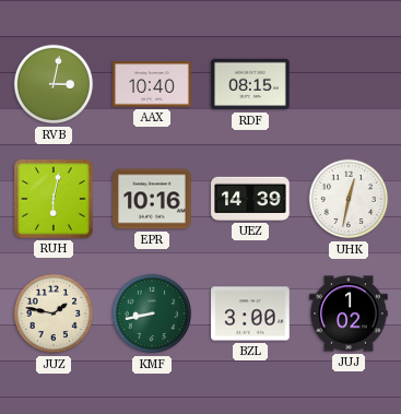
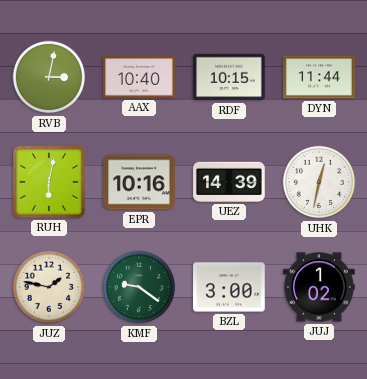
RDF: 08:15 -> 10:15 (229, 77)
DYN: none -> 11:44 (319, 77)
KMF: 8:43 -> 9:21 (139, 287)
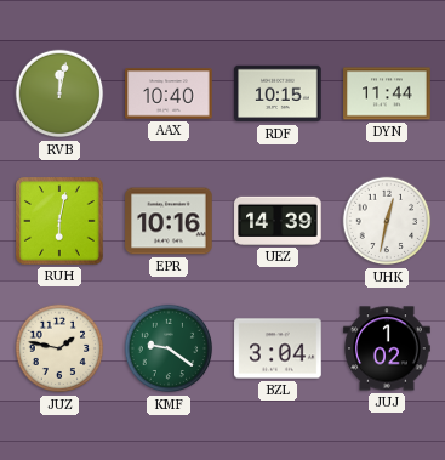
RVB: 3:02 -> 12:02 (59, 93)
BZL: 3:00 -> 3:04 (278, 348)
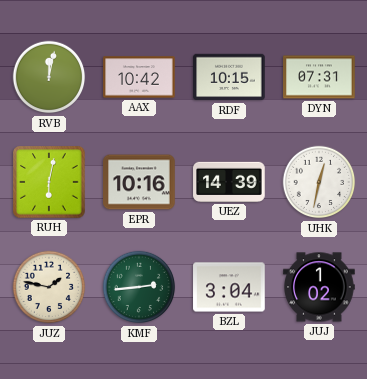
AAX: 10:40 -> 10:42 (139, 77)
DYN: 11:44 -> 07:31 (319, 77)
KMF: 9:21 -> 2:44 (139, 287)
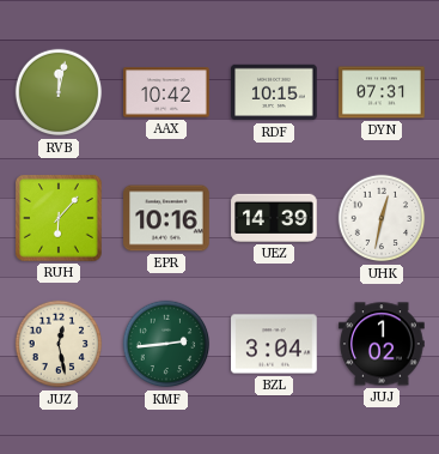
RUH: 6:02 -> 6:07 (59, 218)
JUZ: 1:47 -> 12:28 (59, 344)
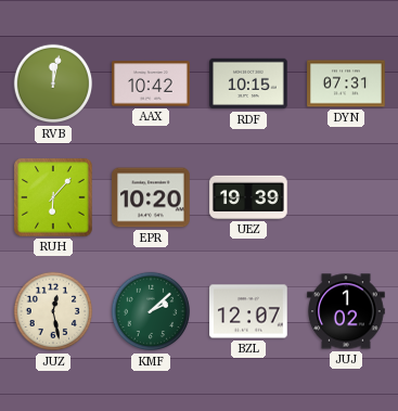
EPR: 10:16 -> 10:20 (151, 197)
UEZ: 14:39 -> 19:39 (248, 197)
UHK: 12:32 -> none (382, 218)
KMF: 2:44 -> 2:08 (151, 311)
BZL: 3:04 -> 12:07 (248, 311)
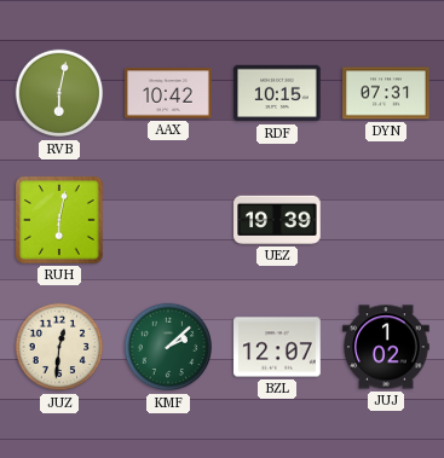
RVB: 12:02 -> 6:02 (59, 93)
RUH: 6:07 -> 6:02 (59, 220)
EPR: 10:20 -> none (151, 197)
JUZ: 12:28 -> 12:31 (59, 347)
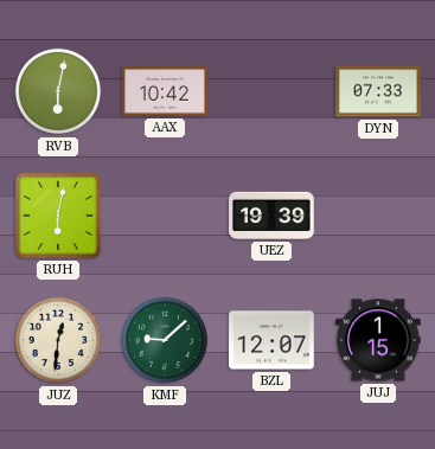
RDF: 10:15 -> none (277, 93)
DYN: 07:31 -> 07:33 (378, 91)
KMF: 2:08 -> 9:08 (165, 340)
JUJ: 1:02 -> 1:15 (378, 340)
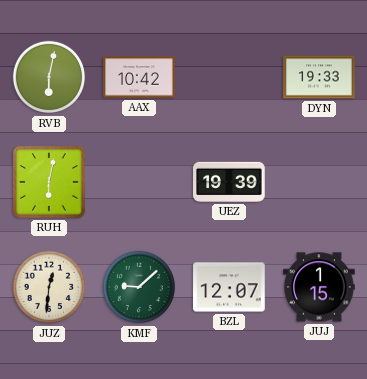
DYN: 07:33 -> 19:33 (319, 77)
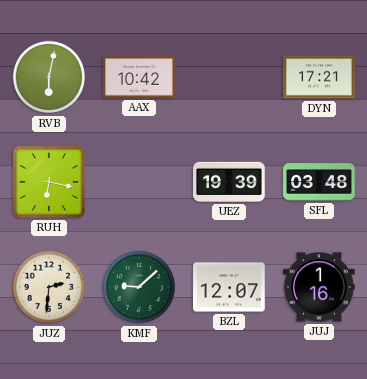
DYN: 19:33 -> 17:21 (319, 77)
RUH: 6:02 -> 6:17 (49, 182)
SFL: none -> 03:48 (319, 182)
JUZ: 12:31 -> 2:31 (49, 287)
JUJ: 1:15 -> 1:16 (319, 287)
